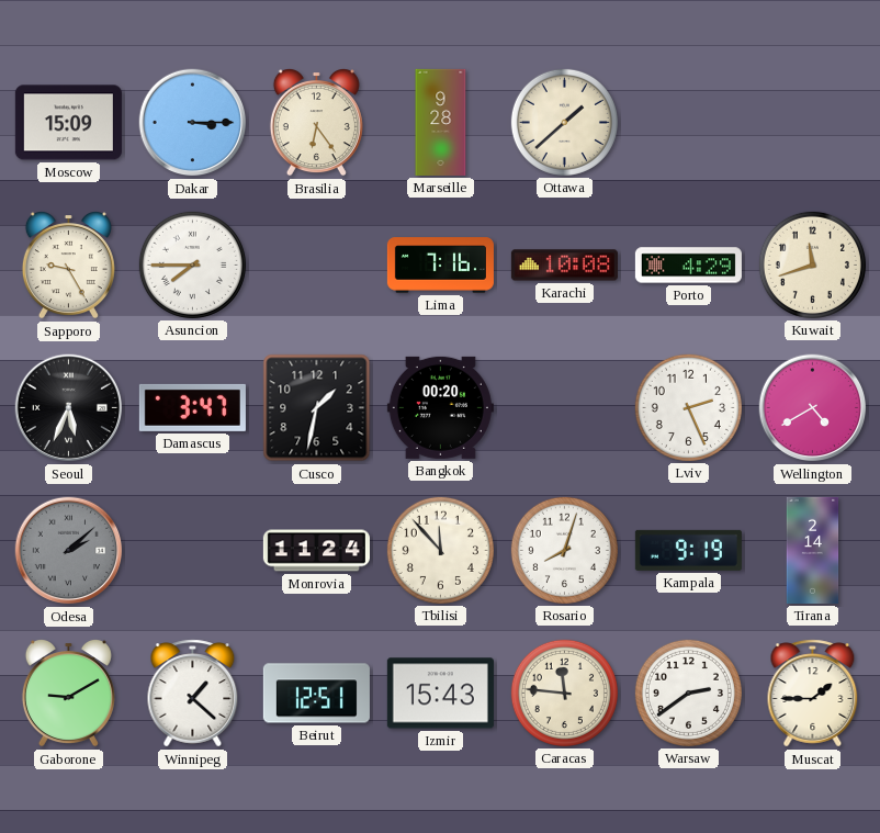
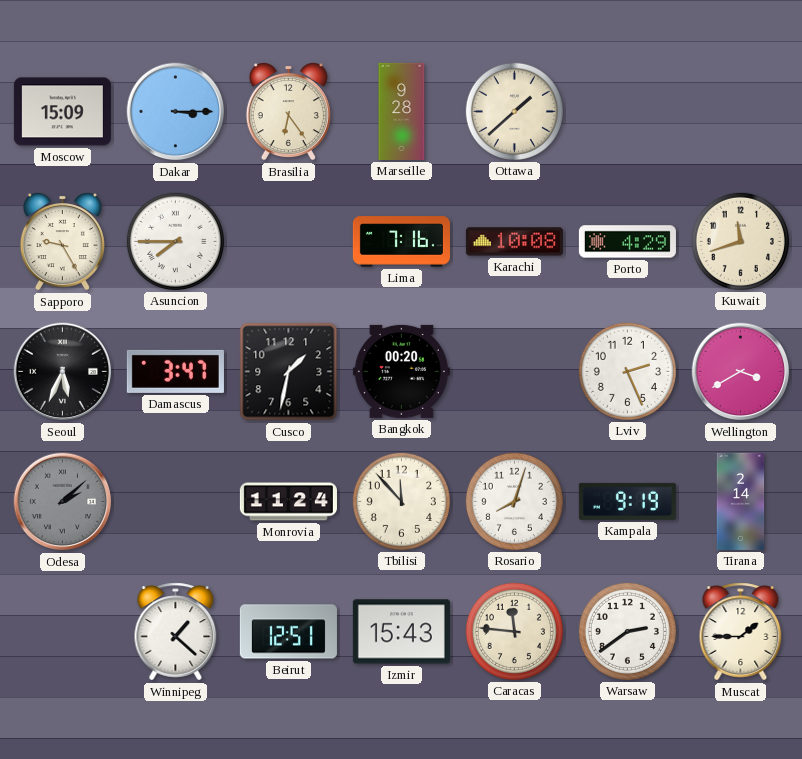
Wellington: 4:40 -> 3:40 (741, 372)
Gaborone: 9:10 -> none (68, 694)
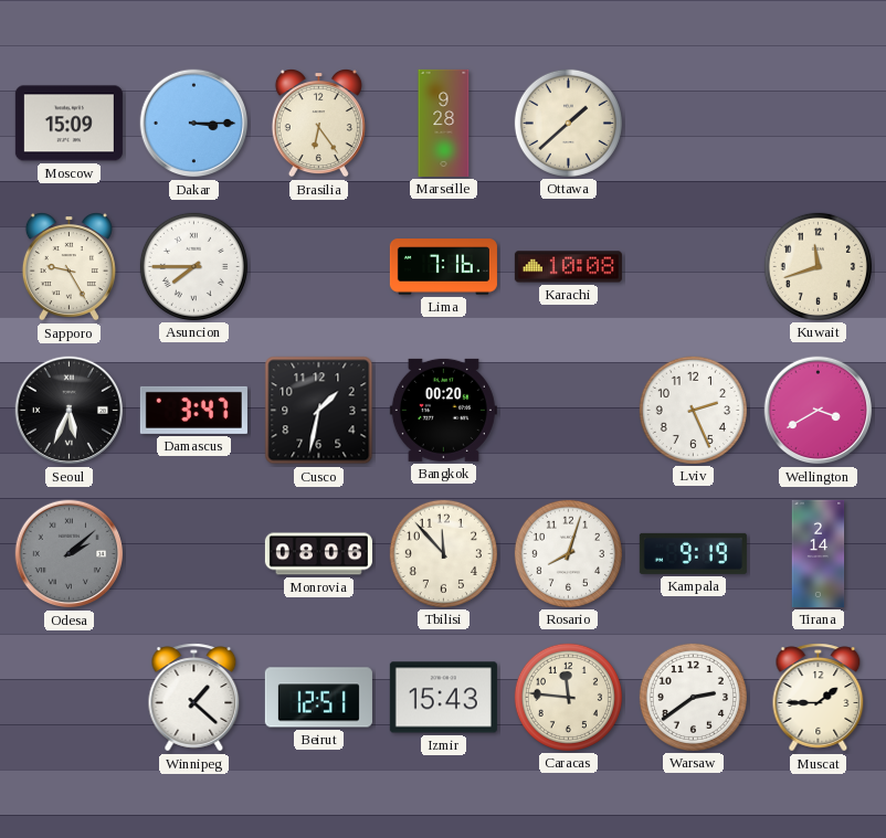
Porto: 4:29 -> none (627, 242)
Monrovia: 11:24 -> 08:06 (318, 554)
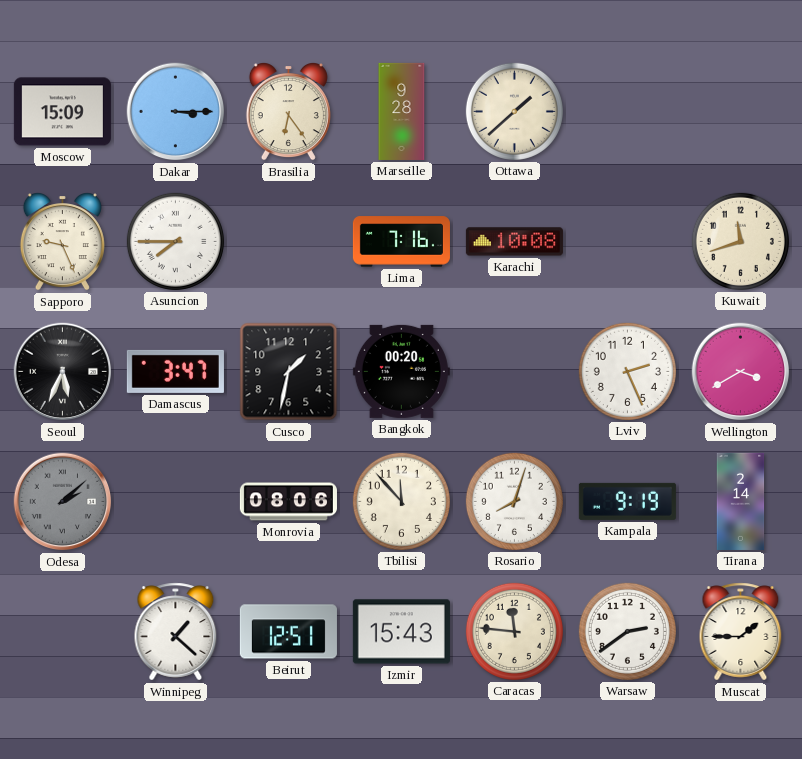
Sapporo: 9:25 -> 9:26 (62, 242)
